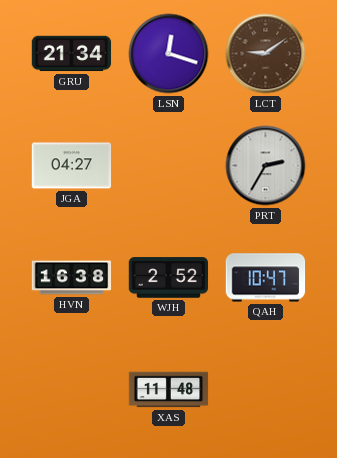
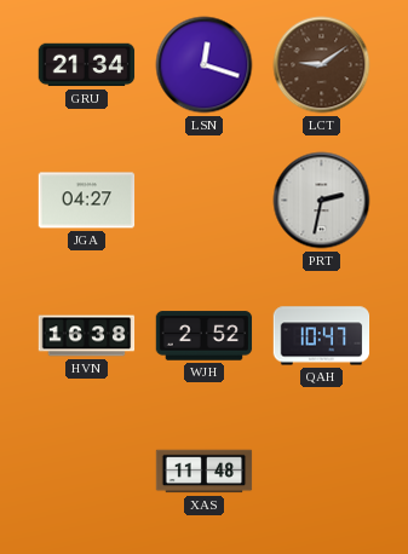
PRT: 2:35 -> 2:32 (322, 201)
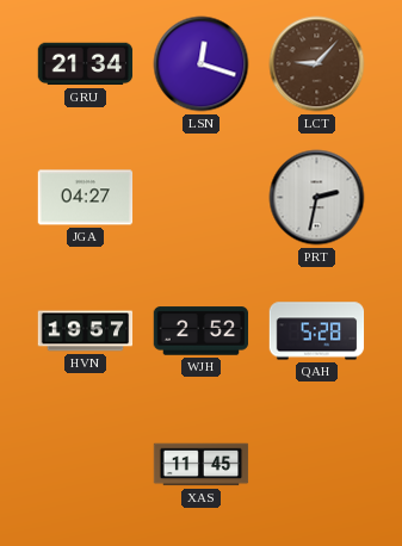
LCT: 9:09 -> 9:07 (317, 64)
HVN: 16:38 -> 19:57 (86, 331)
QAH: 10:47 -> 5:28 (317, 331)
XAS: 11:48 -> 11:45 (202, 465)
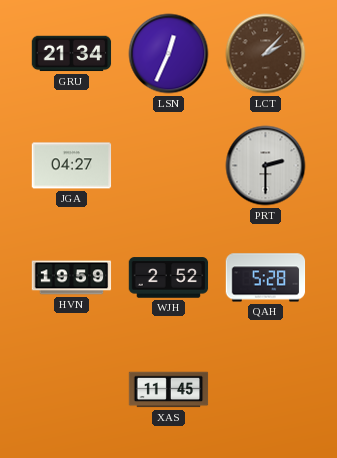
LSN: 12:18 -> 12:34 (169, 54)
LCT: 9:07 -> 2:07 (266, 54)
PRT: 2:32 -> 2:30 (266, 166)
HVN: 19:57 -> 19:59 (72, 278)
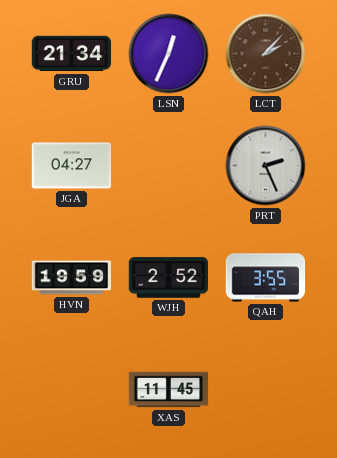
PRT: 2:30 -> 2:26 (266, 166)
QAH: 5:28 -> 3:55 (266, 278)
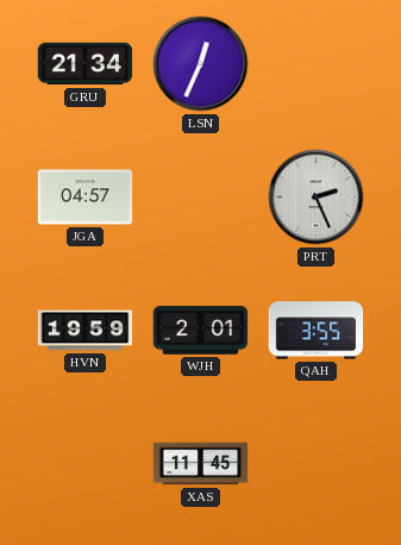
LCT: 2:07 -> none (266, 54)
JGA: 04:27 -> 04:57 (86, 198)
WJH: 2:52 -> 2:01 (201, 331)
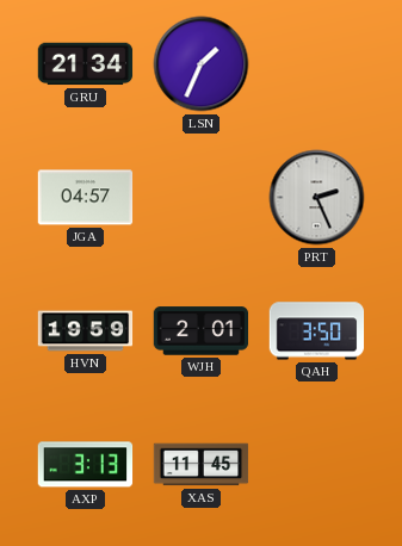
LSN: 12:34 -> 1:34 (202, 64)
QAH: 3:55 -> 3:50 (317, 331)
AXP: none -> 3:13 (86, 465)
